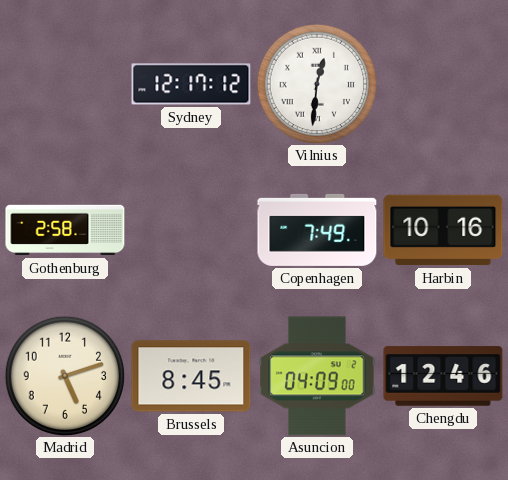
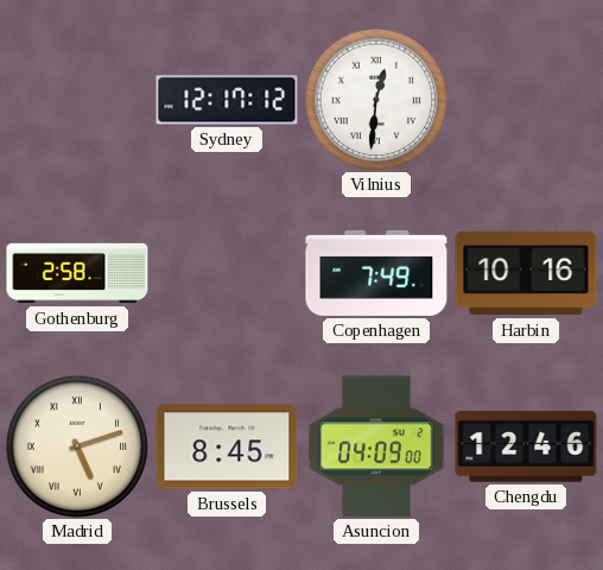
Madrid numerals: Arabic -> Roman (76, 445)
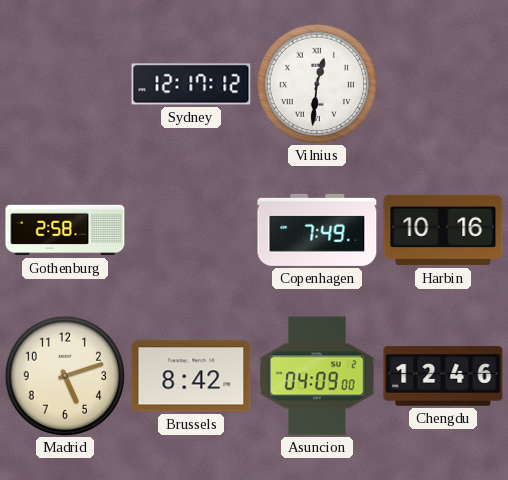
Madrid numerals: Roman -> Arabic (64, 375)
Brussels: 8:45 -> 8:42 (191, 376)
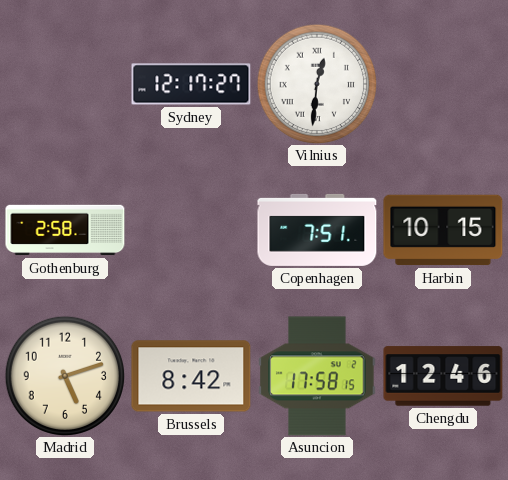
Sydney: 12:17:12 -> 12:17:27 (191, 84)
Copenhagen: 7:49 -> 7:51 (317, 230)
Harbin: 10:16 -> 10:15 (443, 230)
Asuncion: 04:09 -> 17:58 (317, 376)
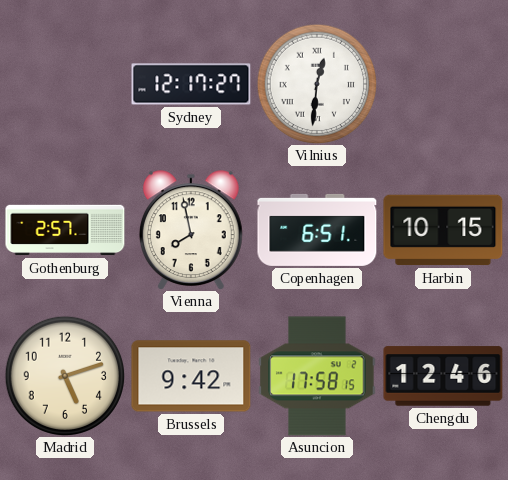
Gothenburg: 2:58 -> 2:57 (65, 230)
Vienna: none -> 7:58 (191, 230)
Copenhagen: 7:51 -> 6:51 (317, 230)
Brussels: 8:42 -> 9:42 (191, 376)
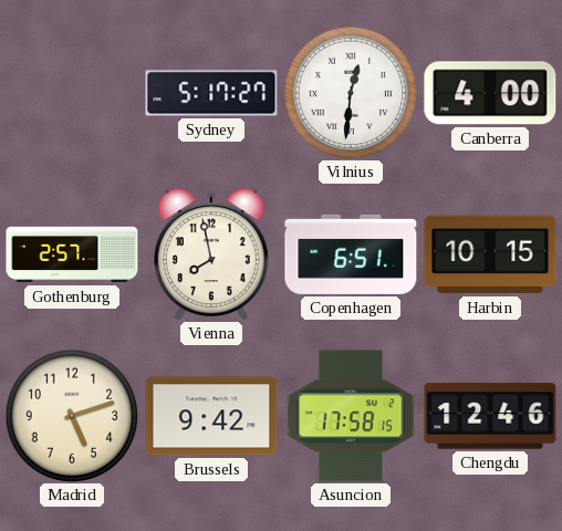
Sydney: 12:17 -> 5:17 (211, 93)
Canberra: none -> 4:00 (490, 93)
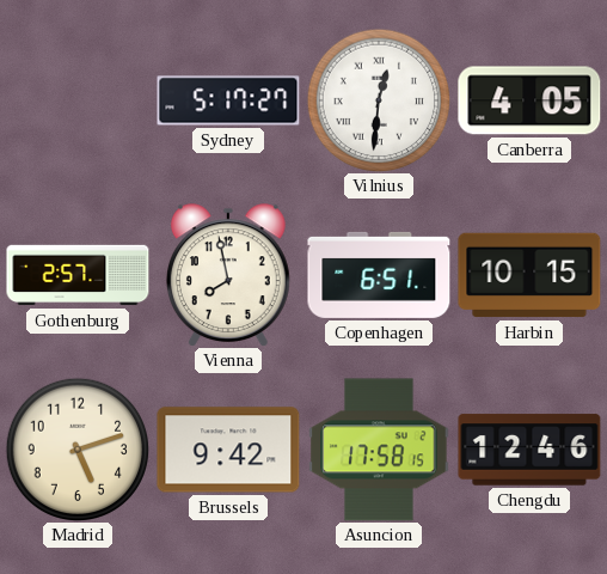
Canberra: 4:00 -> 4:05 (529, 100)
